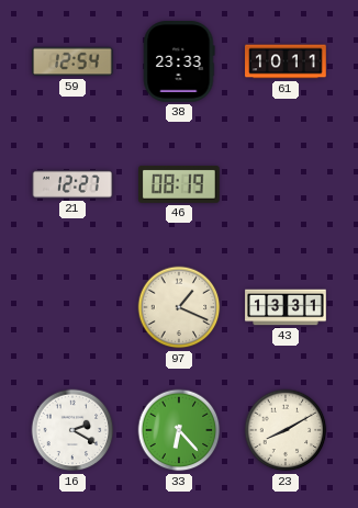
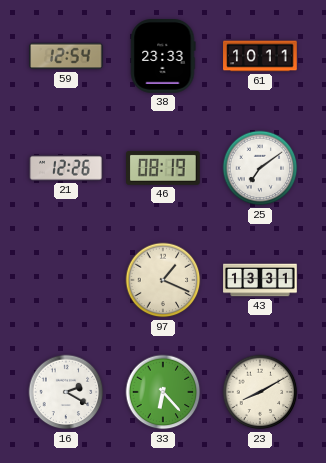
21: 12:27 -> 12:26 (66, 168)
25: none -> 7:09 (260, 168)
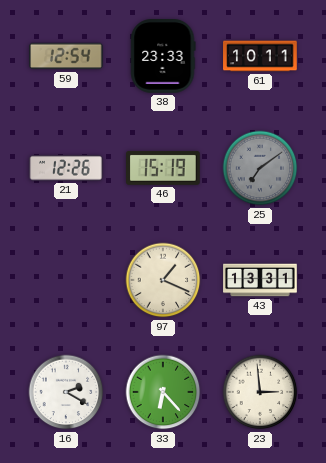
46: 08:19 -> 15:19 (164, 168)
25 dial: white -> grey (260, 168)
23: 8:10 -> 2:59 (260, 392)
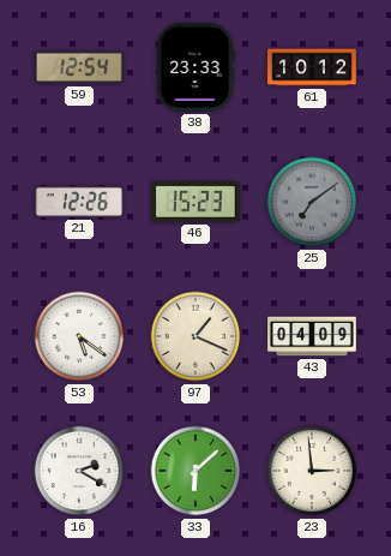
61: 10:11 -> 10:12 (312, 67)
46: 15:19 -> 15:23 (197, 202)
53: none -> 5:21 (79, 336)
43: 13:31 -> 04:09 (312, 336)
33: 6:23 -> 6:08 (195, 471)
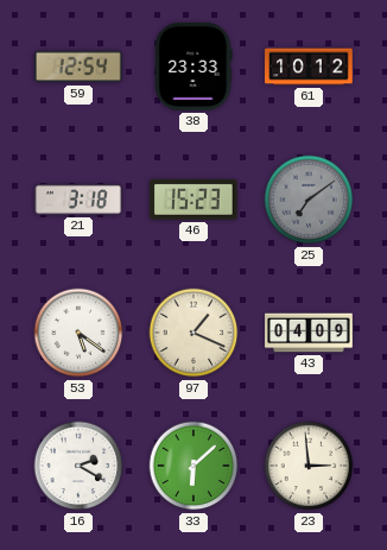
21: 12:26 -> 3:18 (78, 200)
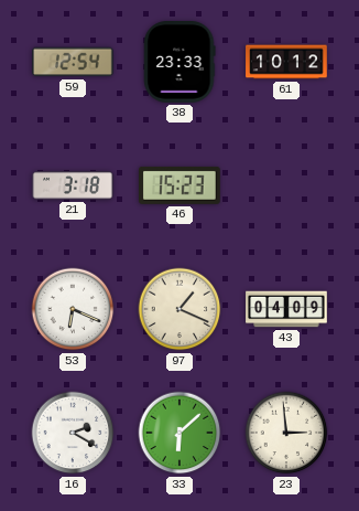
25: 7:09 -> none (309, 200)
53: 5:21 -> 6:19 (73, 309)
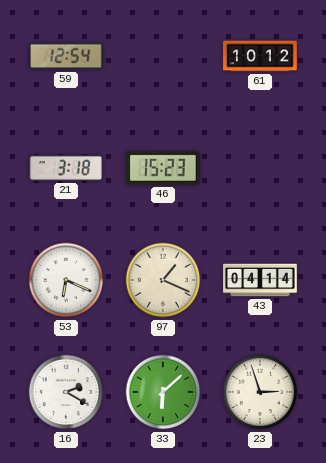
38: 23:33 -> none (179, 63)
43: 04:09 -> 04:14 (260, 280)
23: 2:59 -> 2:57 (260, 392)
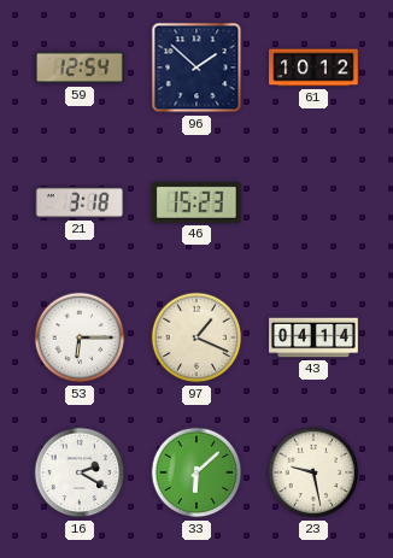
96: none -> 1:52 (196, 67)
53: 6:19 -> 6:15 (80, 337)
23: 2:57 -> 9:28 (313, 472)
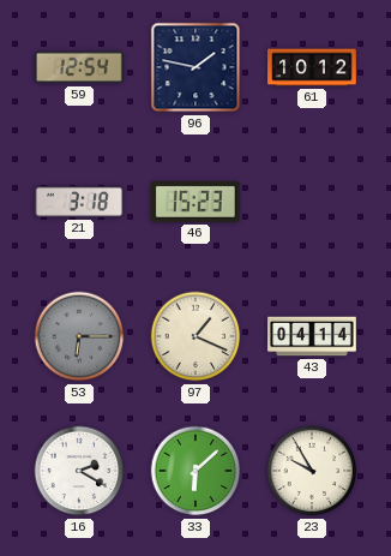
96: 1:52 -> 1:47 (195, 67)
53 dial: white -> grey (79, 336)
23: 9:28 -> 9:55 (312, 471)
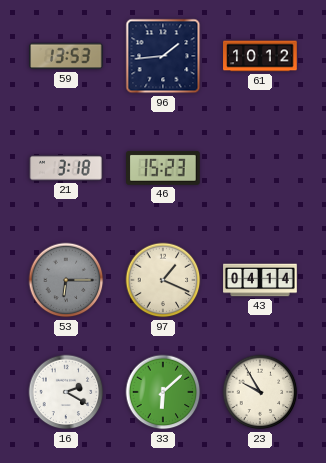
59: 12:54 -> 13:53 (66, 56)
96: 1:47 -> 1:44 (163, 56)
